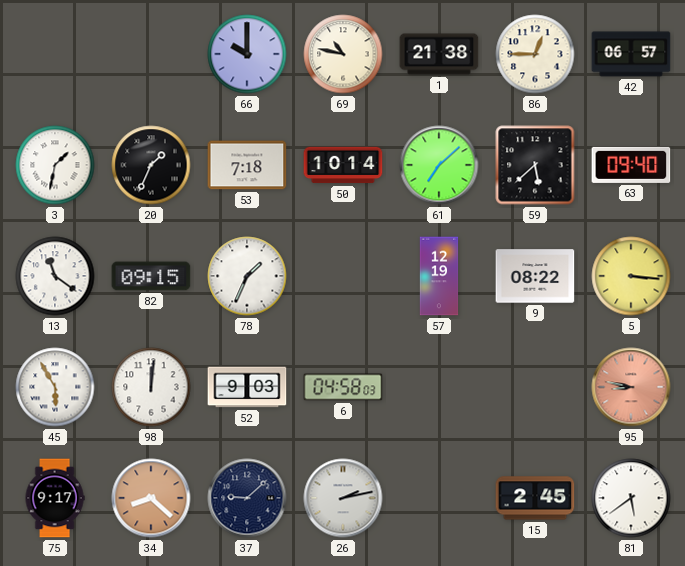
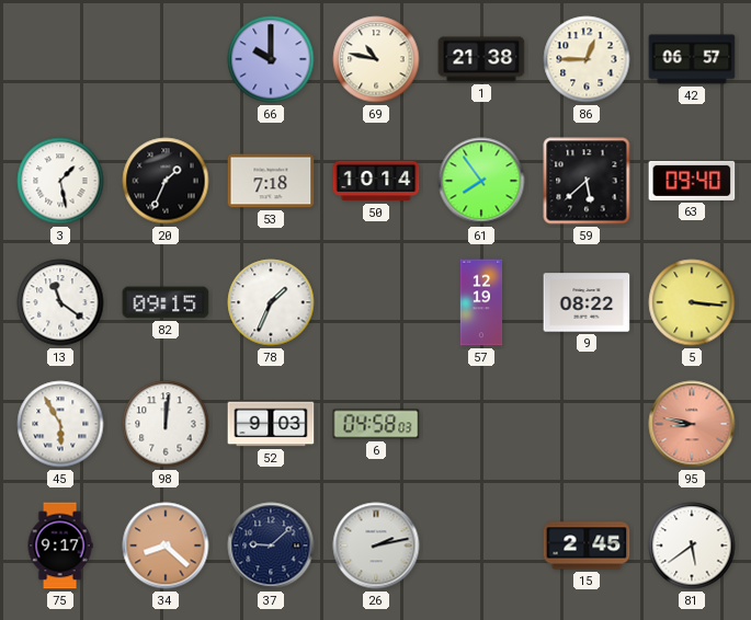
3: 1:32 -> 1:28 (60, 181)
61: 7:08 -> 7:54 (481, 181)
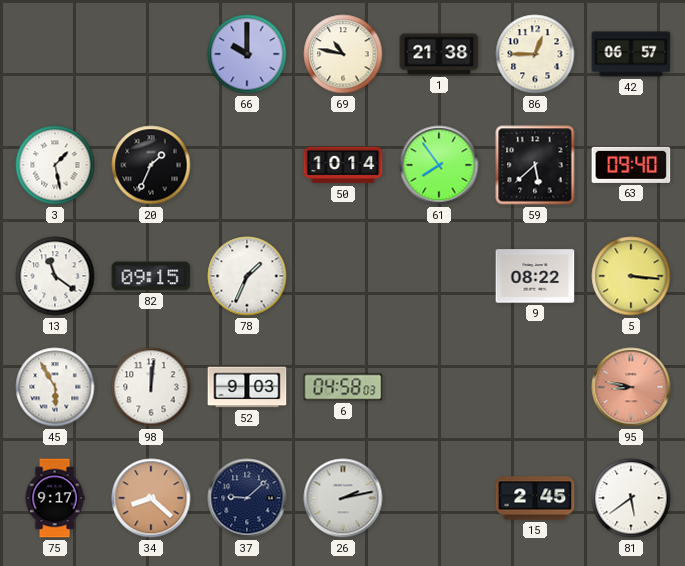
53: 7:18 -> none (271, 181)
57: 12:19 -> none (481, 302)
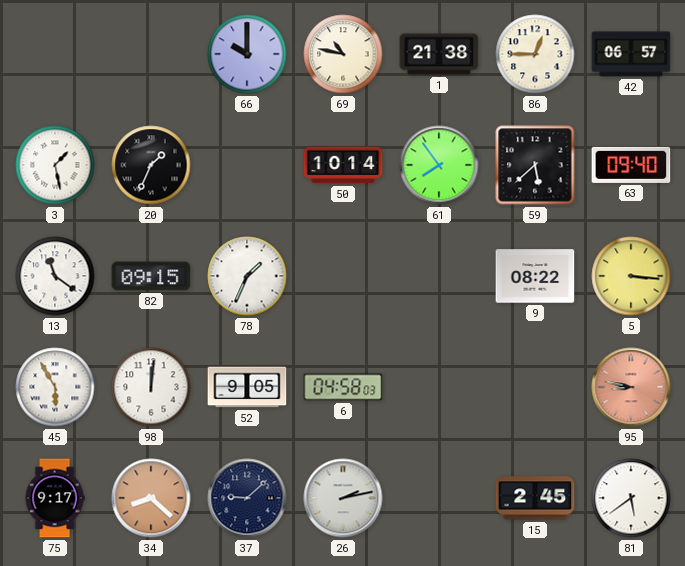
52: 9:03 -> 9:05 (247, 387)
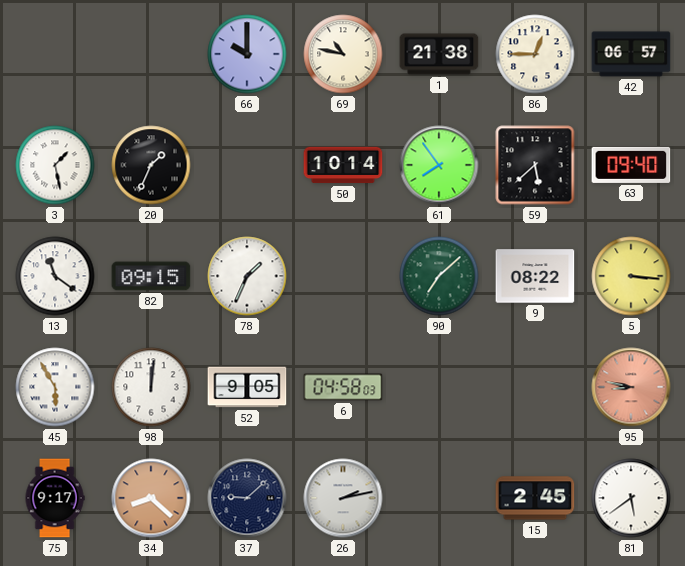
90: none -> 7:08 (439, 276)
